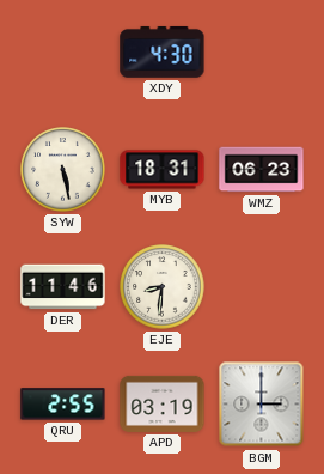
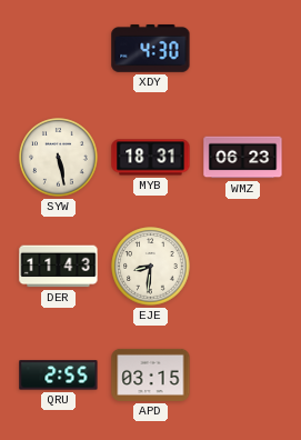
DER: 11:46 -> 11:43 (59, 267)
APD: 03:19 -> 03:15 (151, 374)
BGM: 3:00 -> none (262, 405)
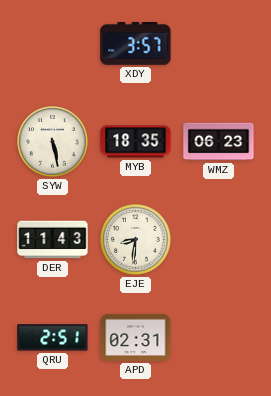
XDY: 4:30 -> 3:57 (136, 43)
MYB: 18:31 -> 18:35 (136, 142)
QRU: 2:55 -> 2:51 (53, 338)
APD: 03:15 -> 02:31 (136, 337)
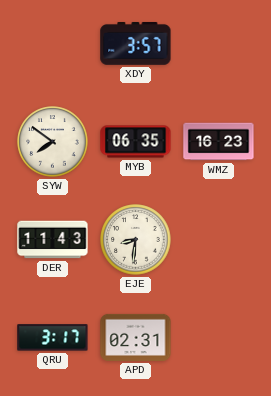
SYW: 5:28 -> 7:51 (53, 142)
MYB: 18:35 -> 06:35 (136, 142)
WMZ: 06:23 -> 16:23 (219, 142)
QRU: 2:51 -> 3:17 (53, 338)
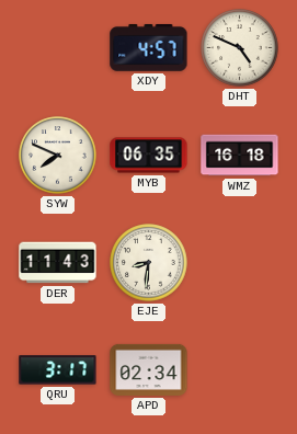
XDY: 3:57 -> 4:57 (149, 47)
DHT: none -> 4:49 (240, 48)
SYW: 7:51 -> 7:49 (58, 156)
WMZ: 16:23 -> 16:18 (240, 156)
APD: 02:31 -> 02:34 (149, 369)
